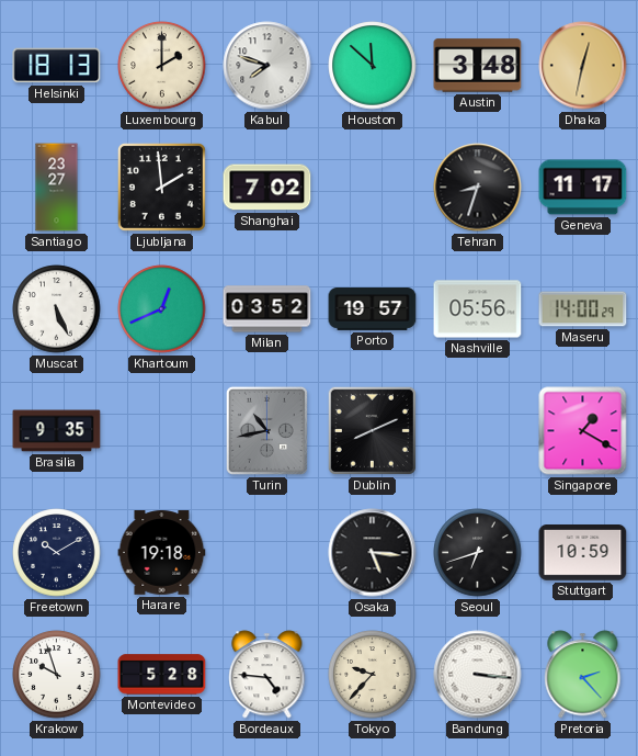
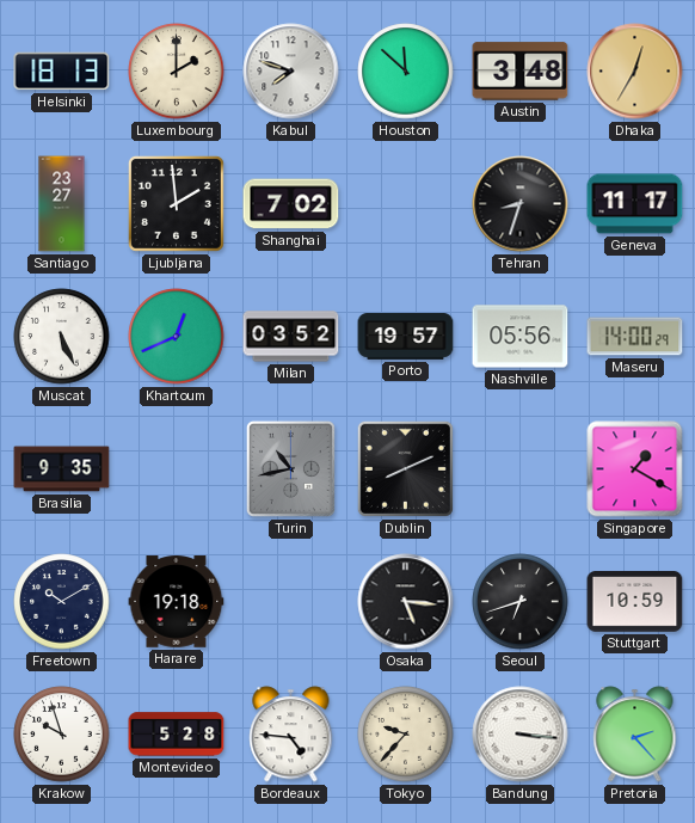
Dhaka: 12:32 -> 12:35 (635, 72)
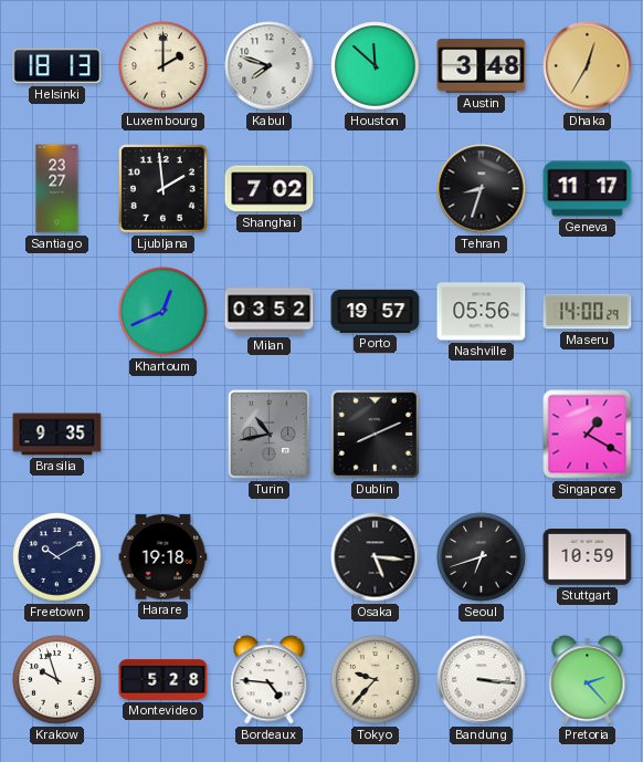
Muscat: 5:26 -> none (62, 337)
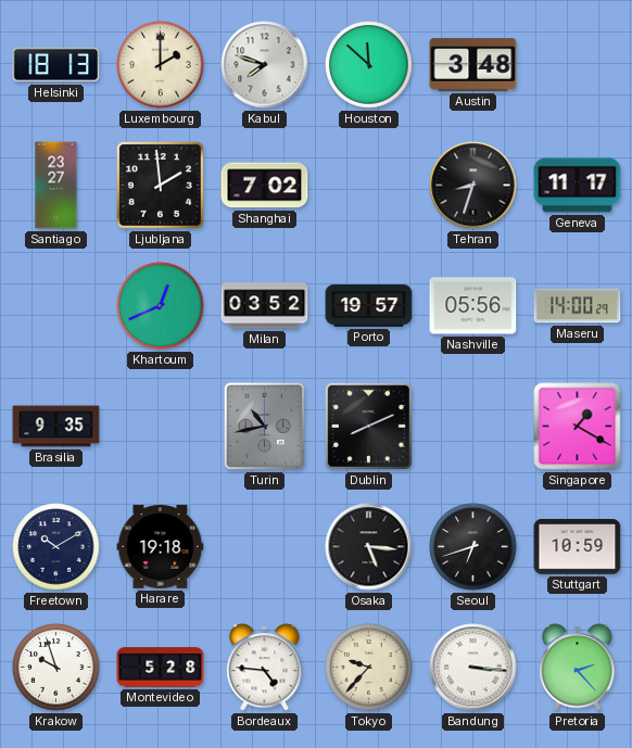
Dhaka: 12:35 -> none (588, 66)
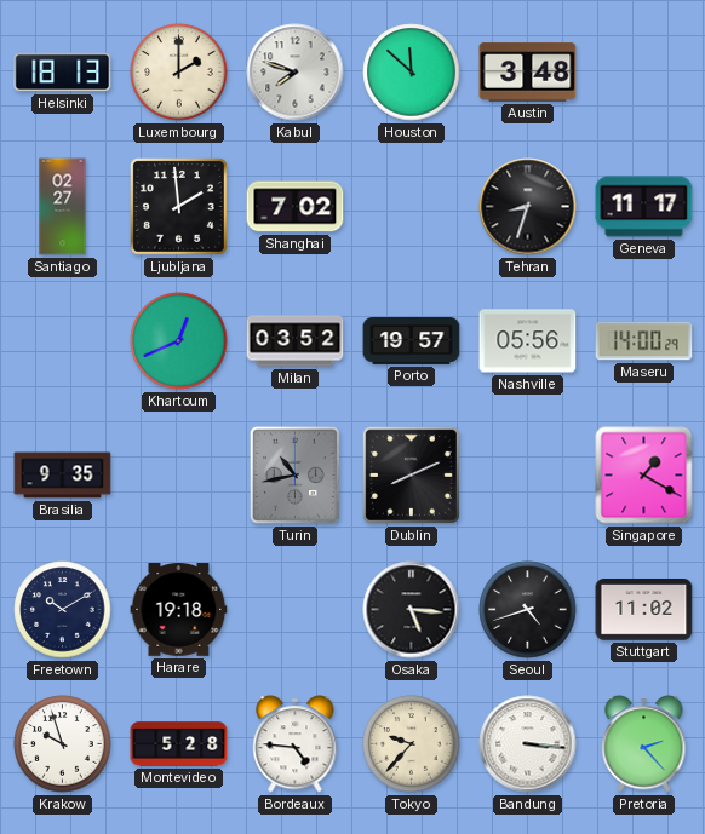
Santiago: 23:27 -> 02:27 (63, 207)
Seoul: 6:42 -> 4:42 (528, 610)
Stuttgart: 10:59 -> 11:02 (644, 610)
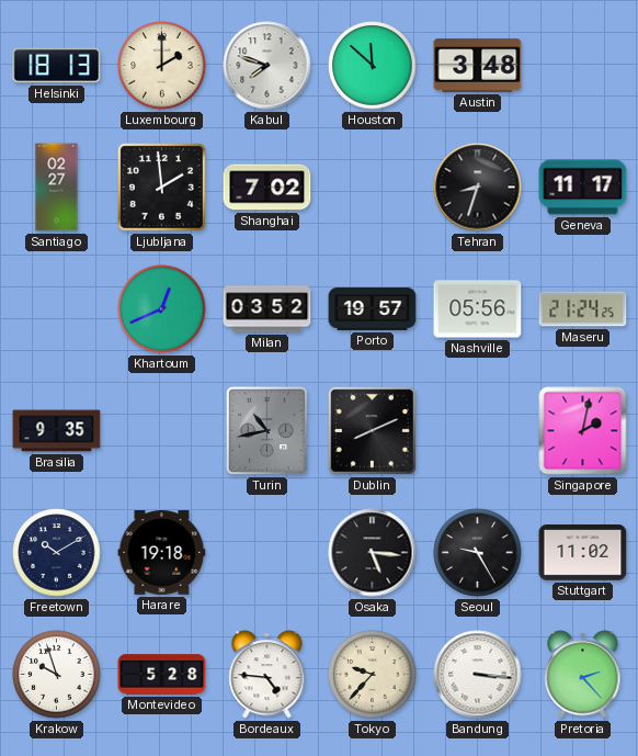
Maseru: 14:00 -> 21:24 (583, 309)
Singapore: 1:20 -> 2:02 (583, 431)
Seoul: 4:42 -> 9:25 (478, 553)
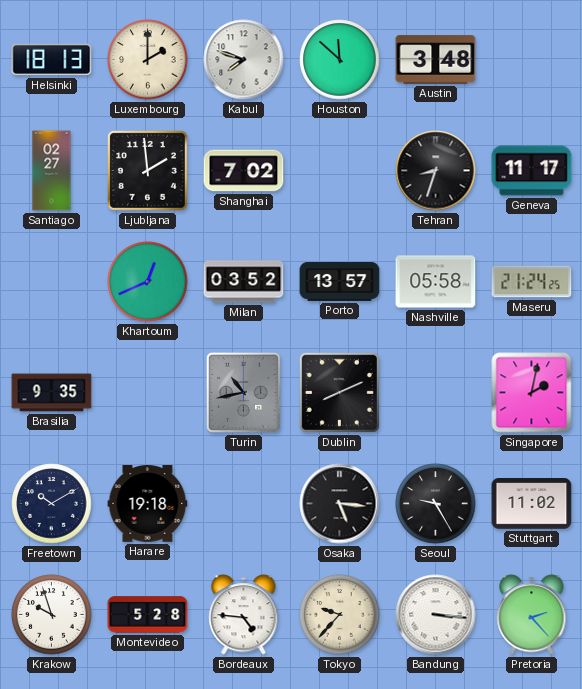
Porto: 19:57 -> 13:57 (340, 282)
Nashville: 05:56 -> 05:58 (436, 282)
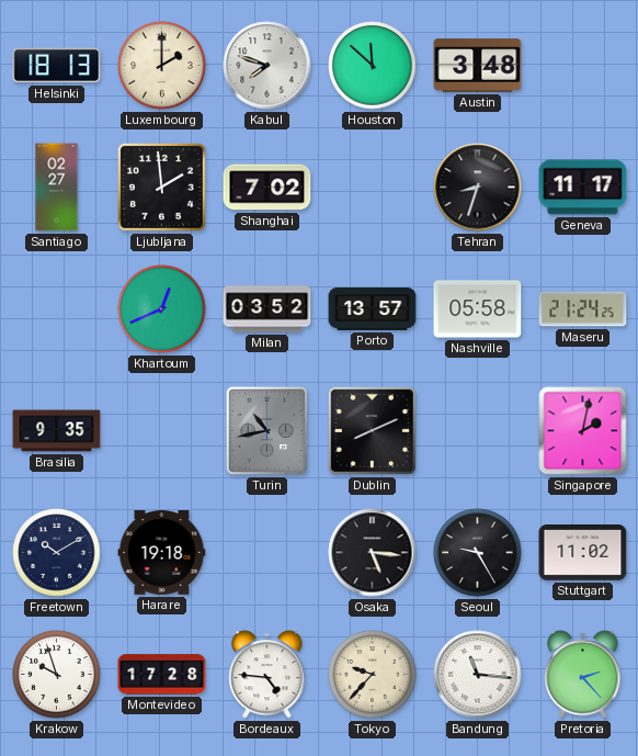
Montevideo: 5:28 -> 17:28 (162, 675)
Bandung: 3:16 -> 11:16 (478, 675)
